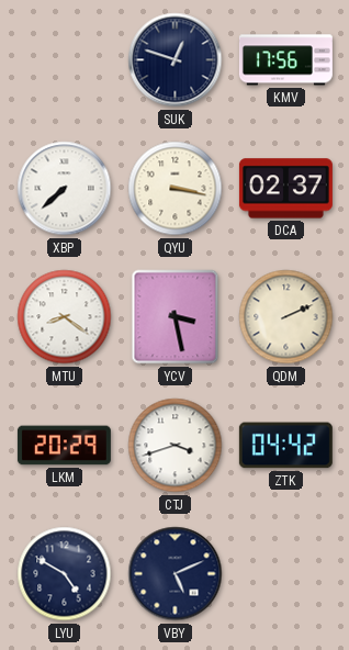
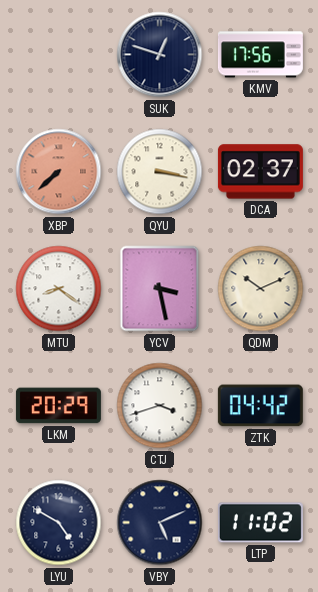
XBP dial: white -> salmon (59, 172)
QDM: 2:11 -> 10:11 (261, 289)
LTP: none -> 11:02 (260, 523)
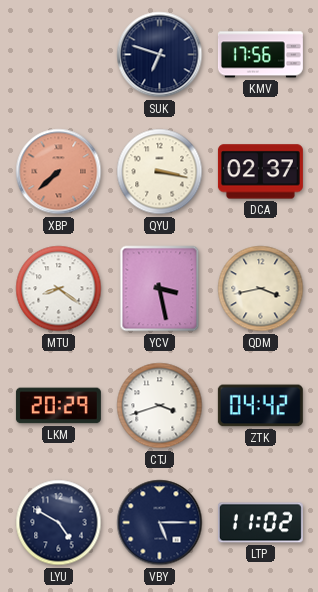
SUK: 12:48 -> 6:48 (160, 55)
QDM: 10:11 -> 3:43 (261, 289)
VBY: 5:11 -> 5:15 (160, 523)
